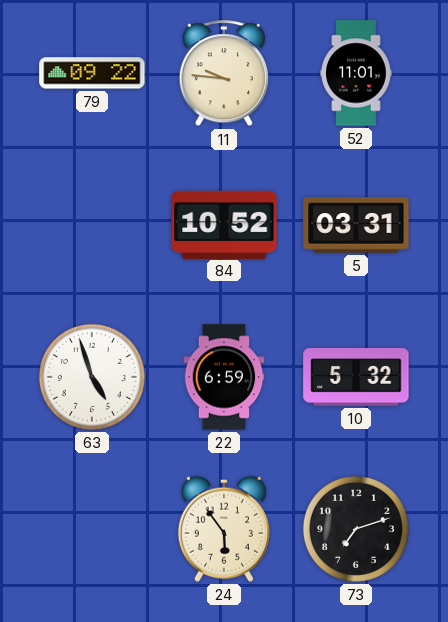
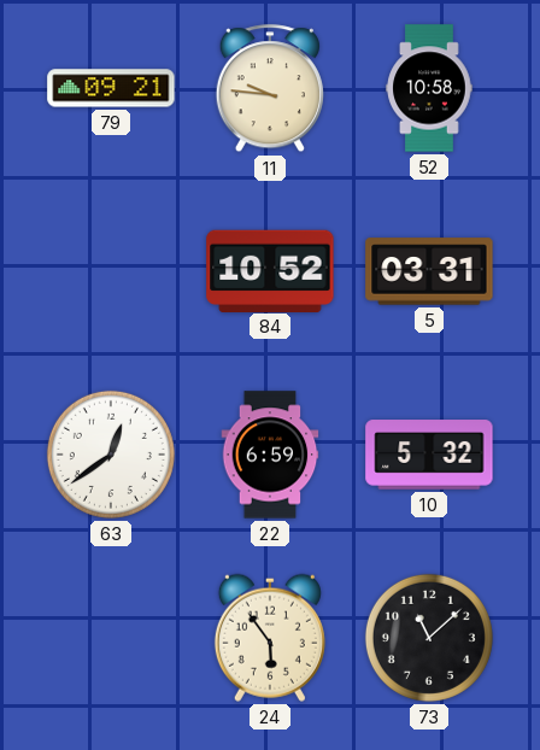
79: 09:22 -> 09:21 (111, 88)
52: 11:01 -> 10:58 (429, 88)
63: 4:57 -> 12:39 (111, 455)
73: 7:12 -> 11:08 (429, 638)
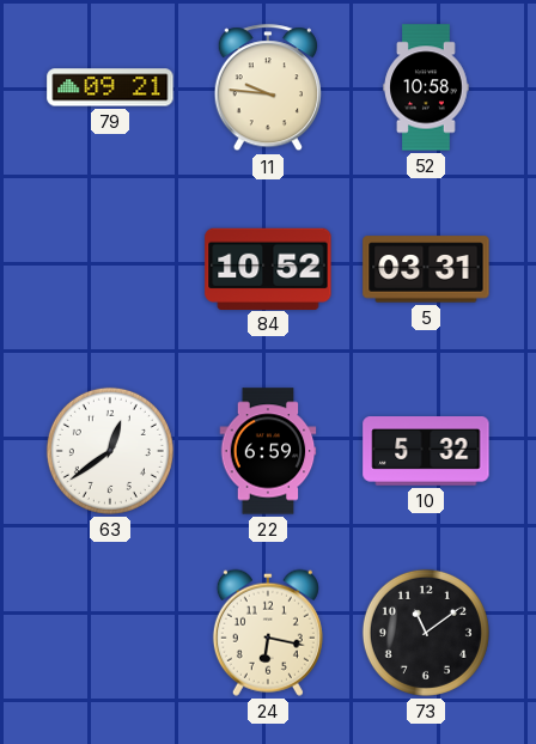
24: 5:54 -> 6:17 (268, 633)
73: 11:08 -> 11:09 (426, 633)
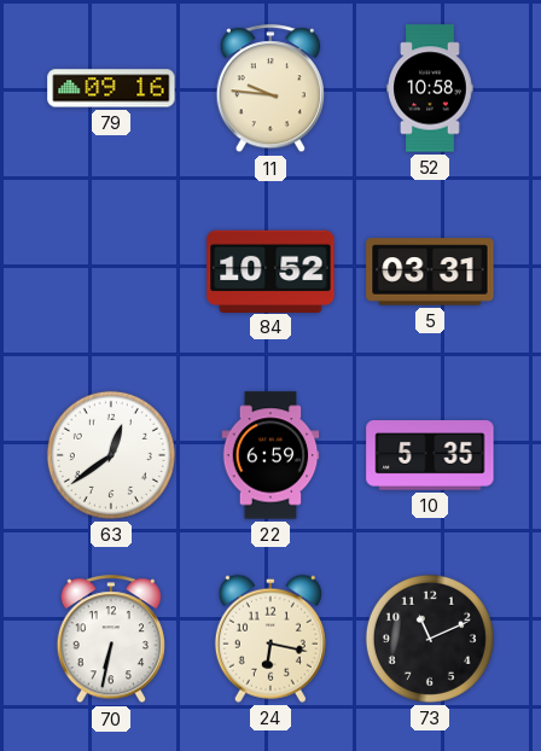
79: 09:21 -> 09:16 (111, 88)
10: 5:32 -> 5:35 (430, 455)
70: none -> 6:32 (111, 640)
73: 11:09 -> 11:11 (430, 639)
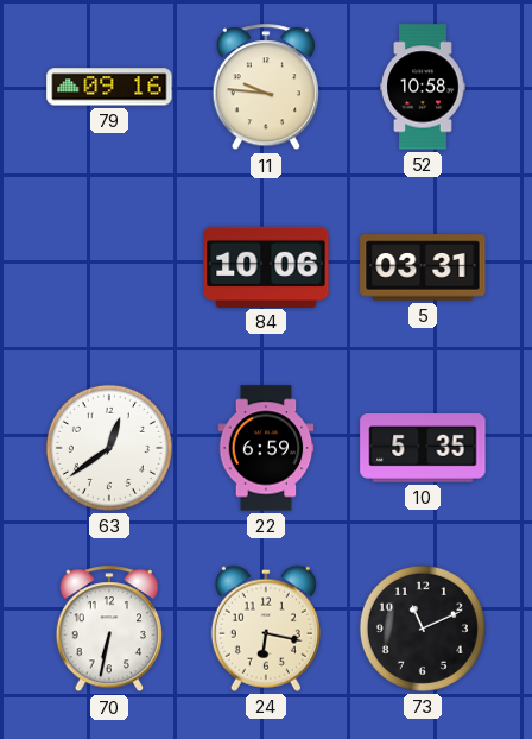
84: 10:52 -> 10:06 (266, 266)
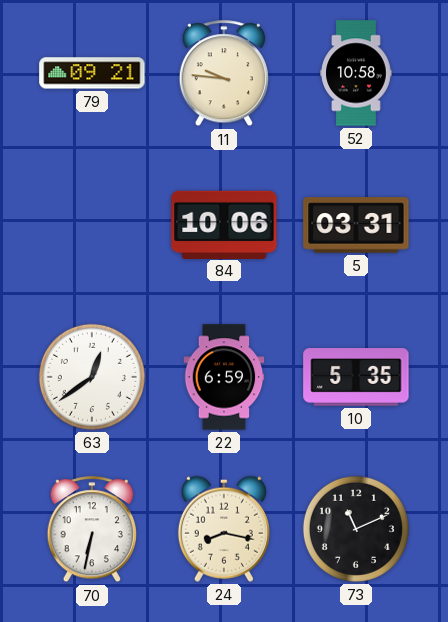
79: 09:16 -> 09:21 (92, 73)
24: 6:17 -> 8:17 (224, 529)
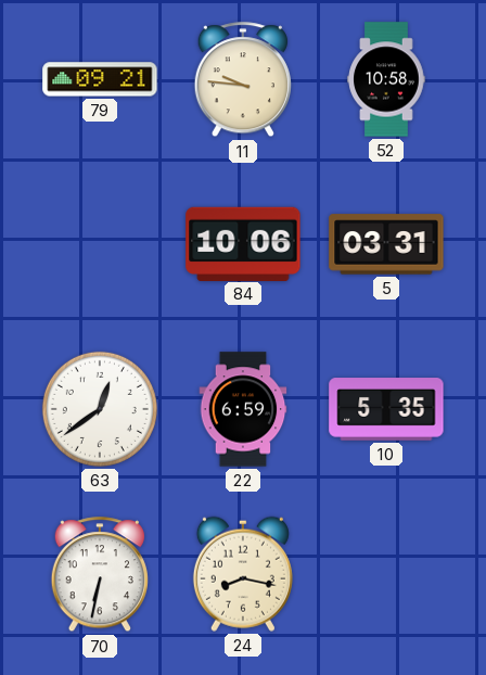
73: 11:11 -> none (356, 529)
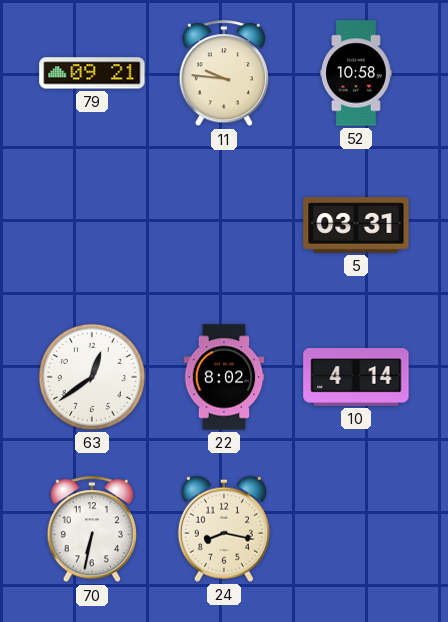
84: 10:06 -> none (243, 243)
22: 6:59 -> 8:02 (224, 377)
10: 5:35 -> 4:14 (356, 377)
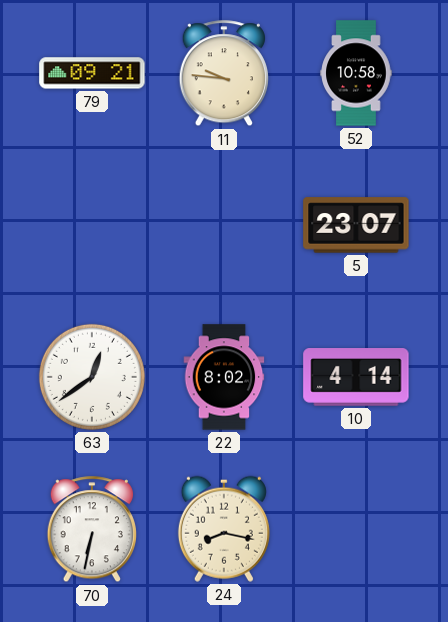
5: 03:31 -> 23:07 (356, 225)
